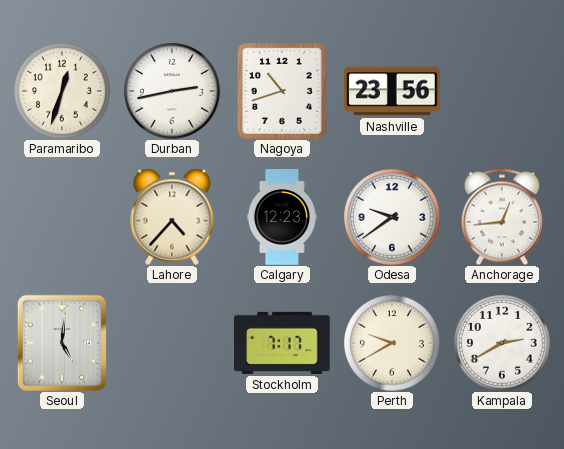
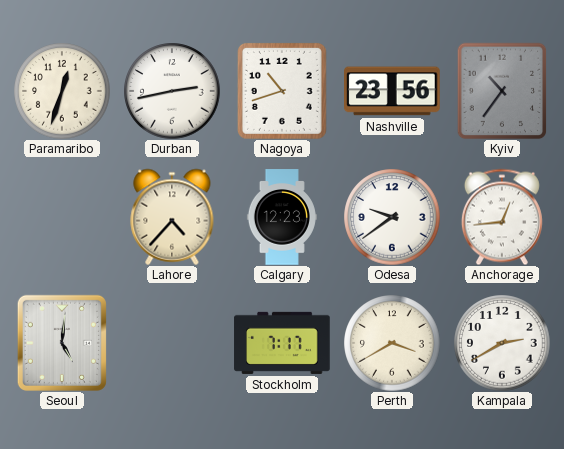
Kyiv: none -> 10:36 (502, 91)
Perth: 9:40 -> 3:40 (392, 343)
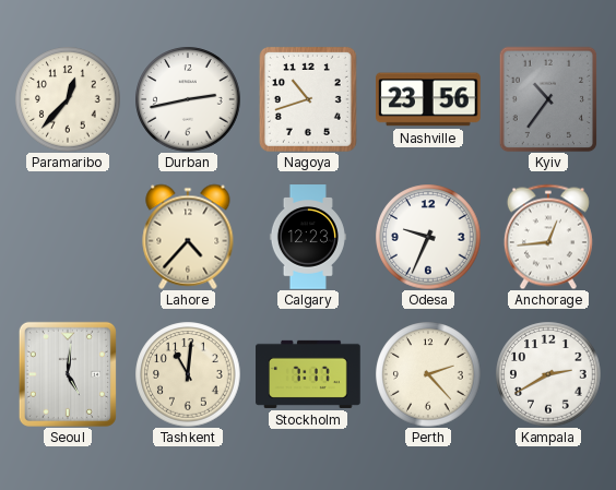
Paramaribo: 12:33 -> 12:37 (68, 99)
Odesa: 9:39 -> 9:34 (428, 237)
Tashkent: none -> 11:01 (188, 374)
Perth: 3:40 -> 2:23 (428, 374)
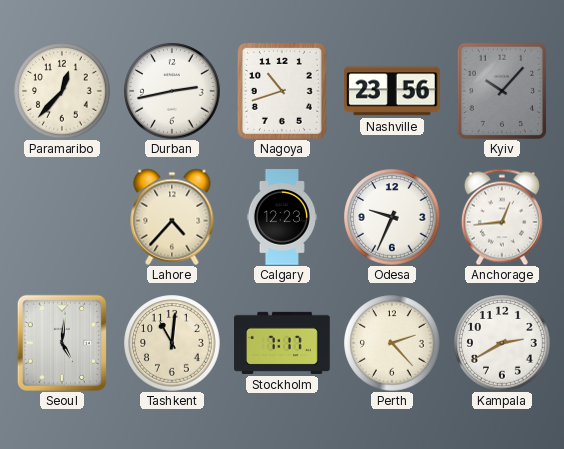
Kyiv: 10:36 -> 10:07 (502, 91)
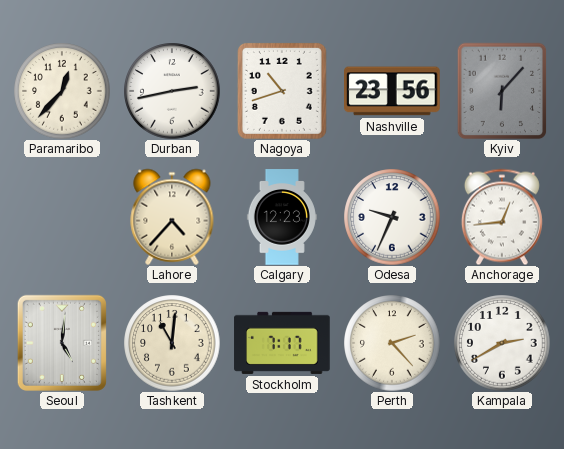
Kyiv: 10:07 -> 6:07 (502, 91)
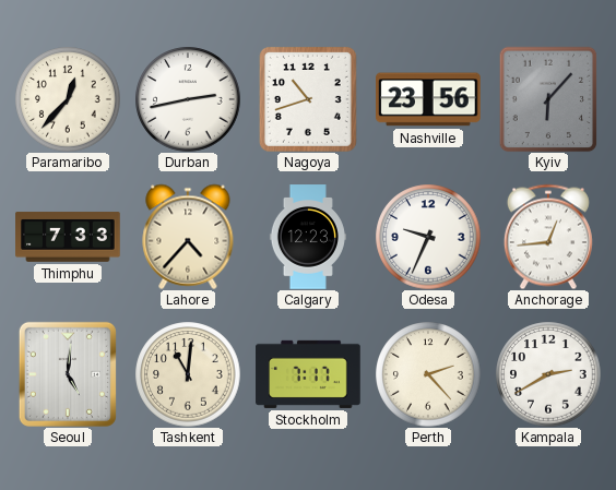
Thimphu: none -> 7:33 (68, 237)
